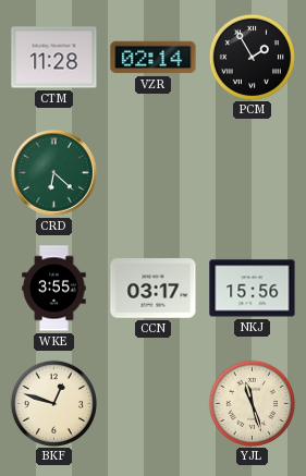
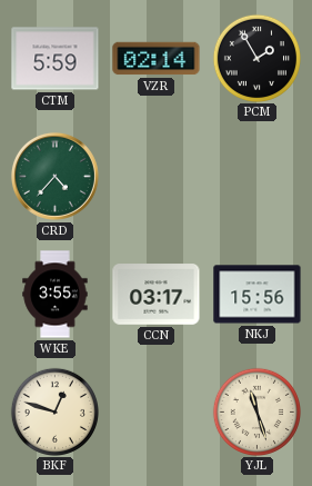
CTM: 11:28 -> 5:59 (56, 59)
CRD: 6:22 -> 4:37 (54, 176)
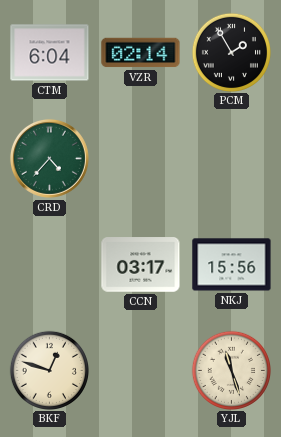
CTM: 5:59 -> 6:04 (50, 53)
WKE: 3:55 -> none (56, 295)
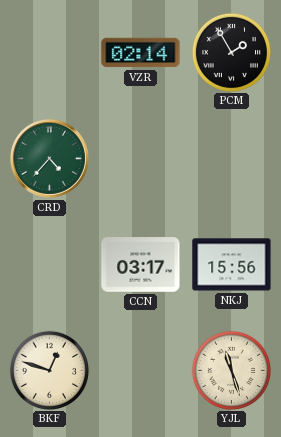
CTM: 6:04 -> none (50, 53)
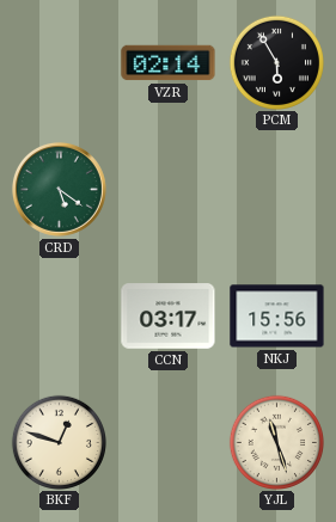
PCM: 1:55 -> 5:55 (276, 62)
CRD: 4:37 -> 5:21 (59, 189)
